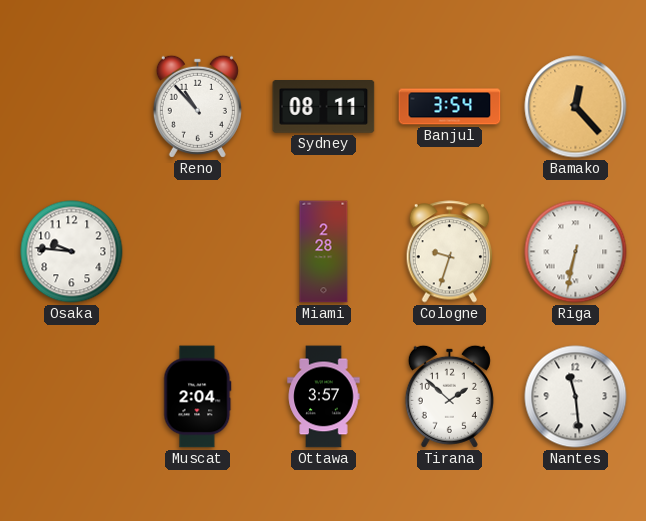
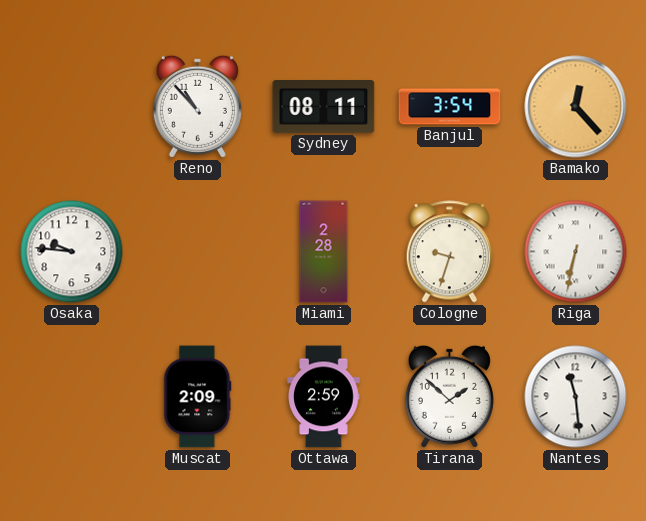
Muscat: 2:04 -> 2:09 (198, 397)
Ottawa: 3:57 -> 2:59 (324, 397)
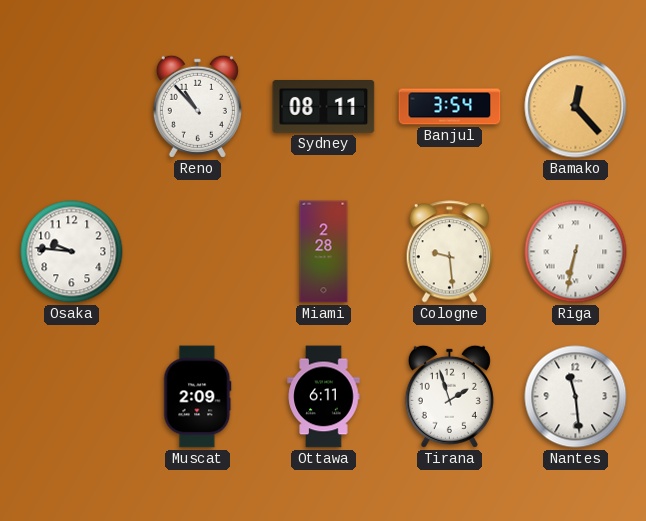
Cologne: 9:33 -> 9:29 (450, 252)
Ottawa: 2:59 -> 6:11 (324, 397)
Tirana: 1:52 -> 1:57 (449, 396)
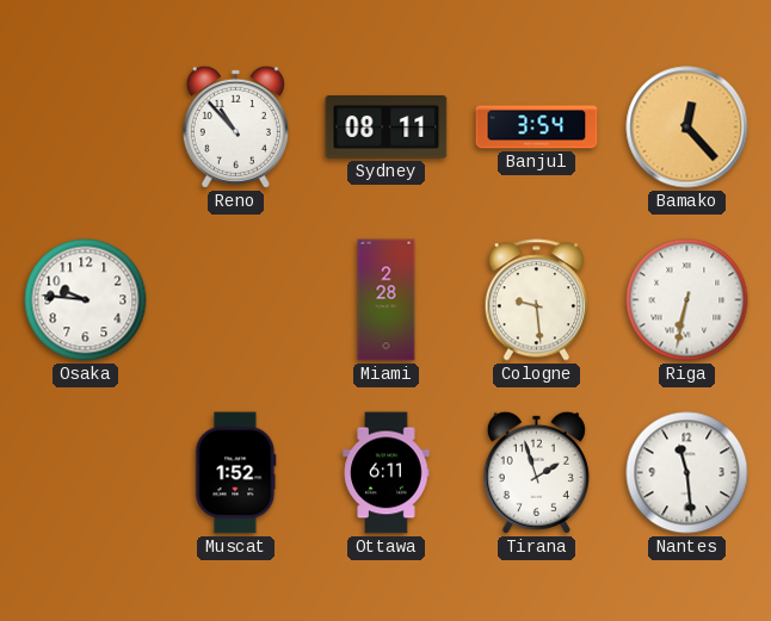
Muscat: 2:09 -> 1:52 (236, 473)
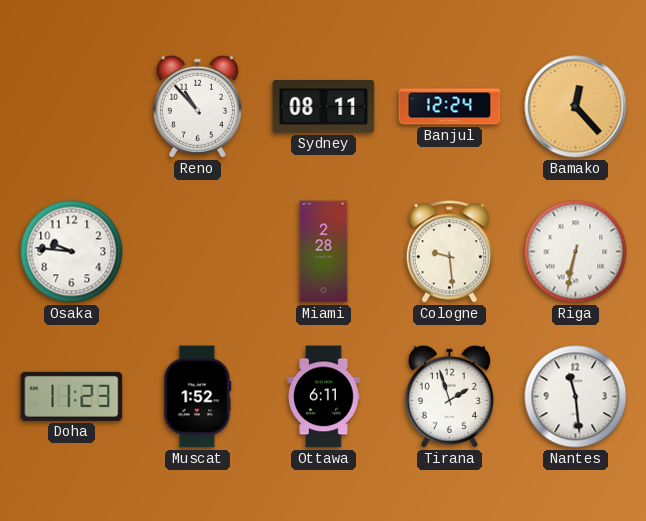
Banjul: 3:54 -> 12:24 (450, 107)
Doha: none -> 11:23 (72, 396)
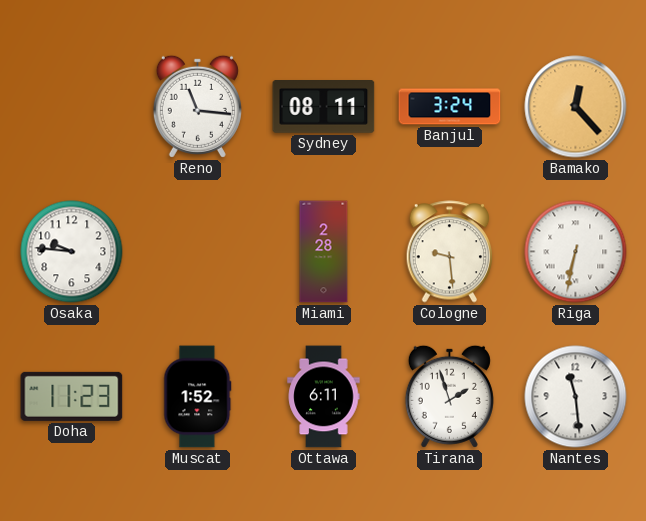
Reno: 10:53 -> 11:16 (197, 106)
Banjul: 12:24 -> 3:24 (450, 107)
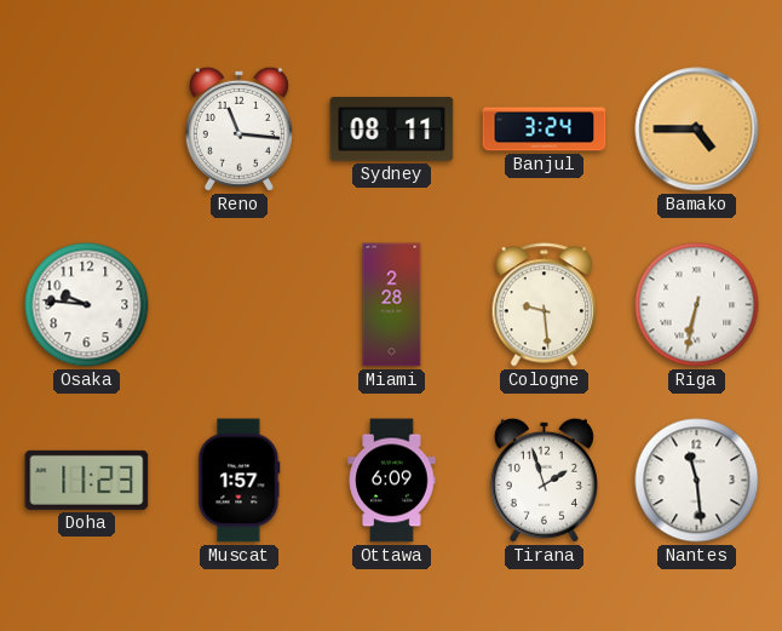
Bamako: 12:23 -> 4:45 (697, 130)
Muscat: 1:52 -> 1:57 (240, 481)
Ottawa: 6:11 -> 6:09 (392, 481)
